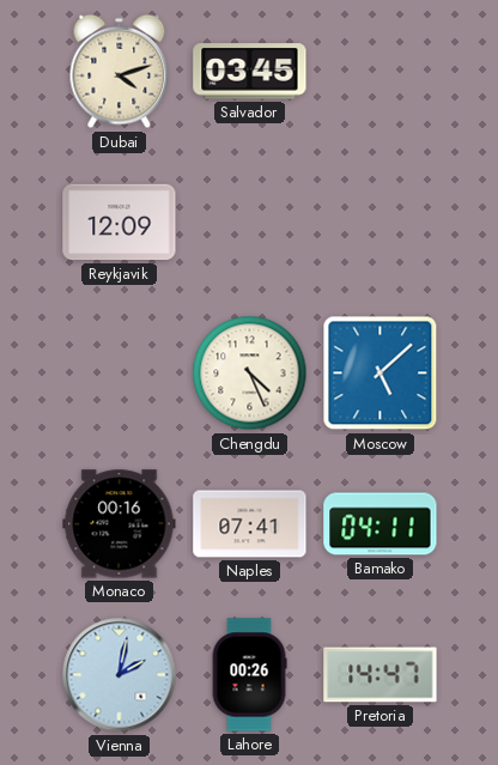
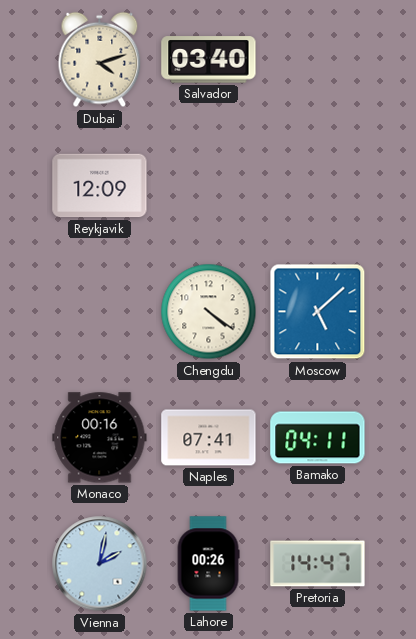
Salvador: 03:45 -> 03:40 (209, 60)
Chengdu: 4:26 -> 4:21 (209, 312)
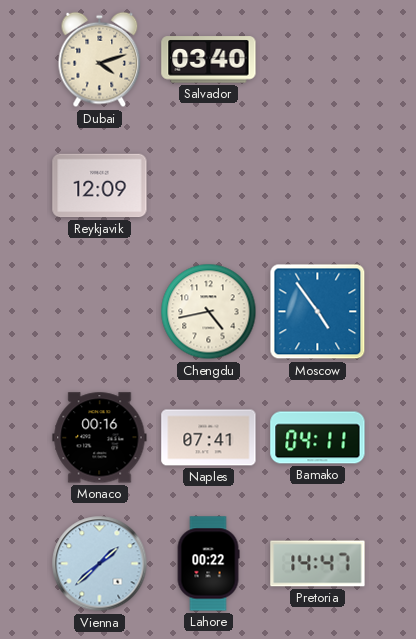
Chengdu: 4:21 -> 4:43 (209, 312)
Moscow: 5:08 -> 4:54 (318, 312)
Vienna: 2:02 -> 1:38 (100, 564)
Lahore: 00:26 -> 00:22 (208, 564)
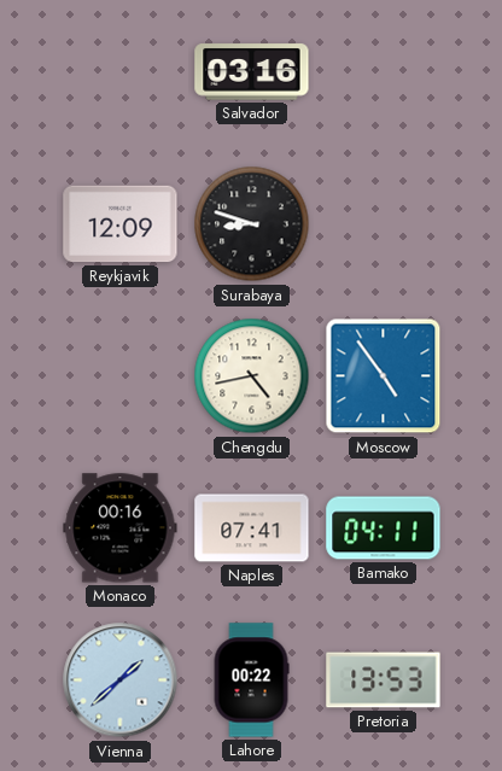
Dubai: 4:12 -> none (100, 60)
Salvador: 03:40 -> 03:16 (252, 72)
Surabaya: none -> 8:48 (252, 224)
Pretoria: 14:47 -> 13:53 (384, 681)
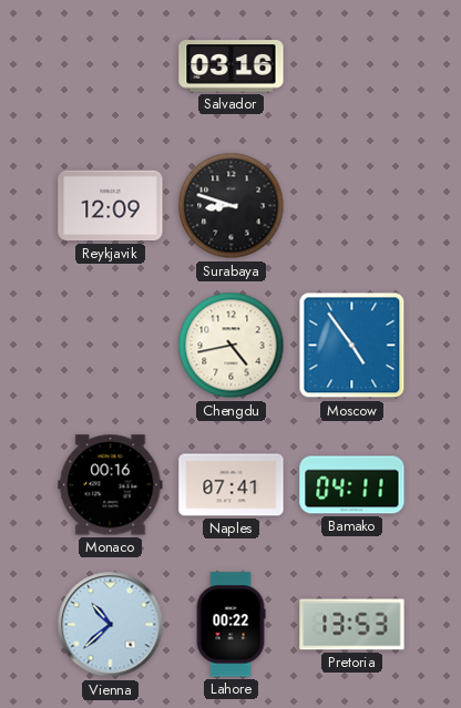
Vienna: 1:38 -> 10:38 (111, 625)
